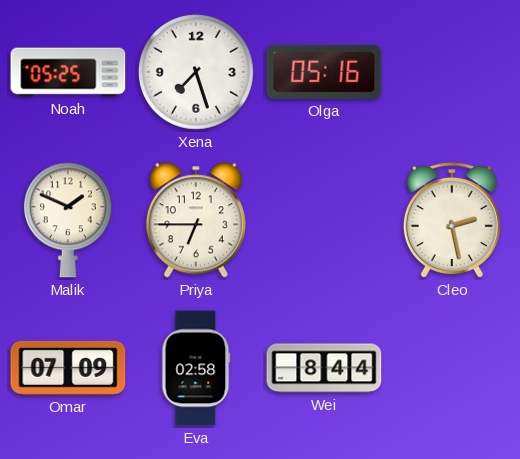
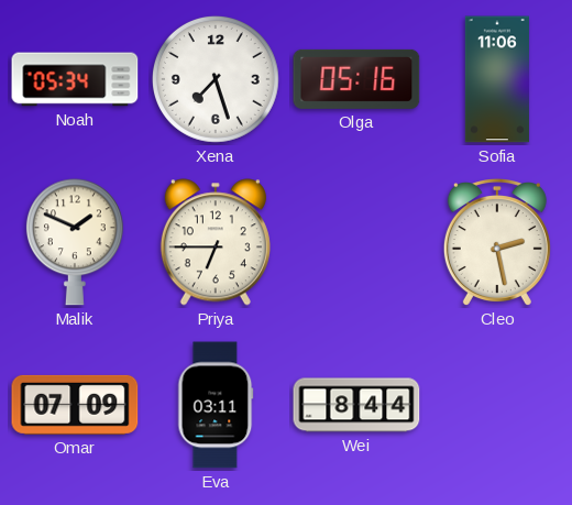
Noah: 05:25 -> 05:34 (75, 79)
Sofia: none -> 11:06 (497, 79)
Eva: 02:58 -> 03:11 (216, 405)
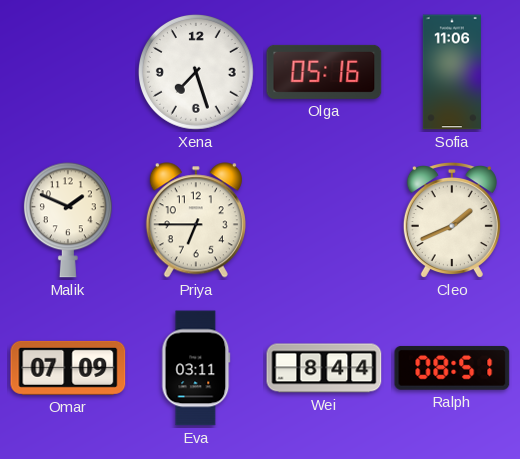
Noah: 05:34 -> none (75, 79)
Cleo: 2:28 -> 1:41 (452, 221)
Ralph: none -> 08:51 (452, 368)
